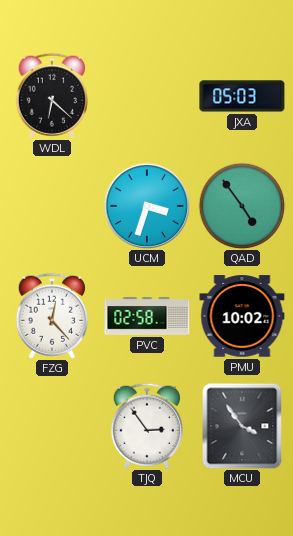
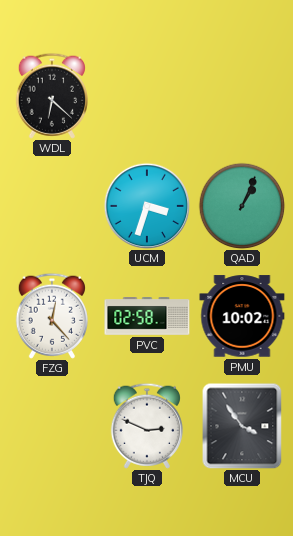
JXA: 05:03 -> none (242, 96)
QAD: 4:54 -> 1:04 (242, 206)
TJQ: 2:54 -> 2:49 (147, 426)
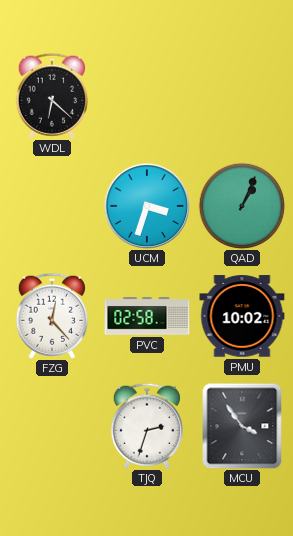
TJQ: 2:49 -> 2:33 (147, 426)
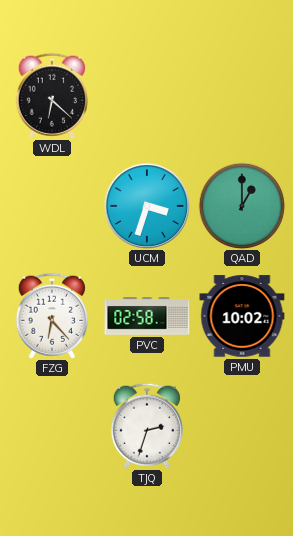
QAD: 1:04 -> 1:00 (242, 206)
FZG: 12:23 -> 6:23 (52, 316)
MCU: 3:54 -> none (242, 426)
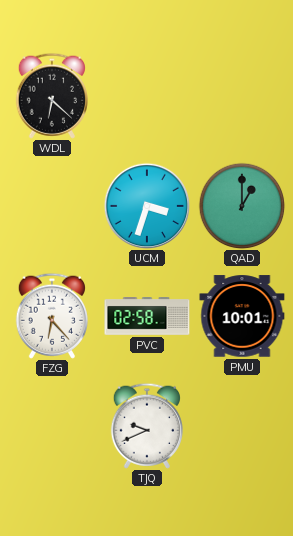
PMU: 10:02 -> 10:01 (242, 316)
TJQ: 2:33 -> 9:41 (147, 426)
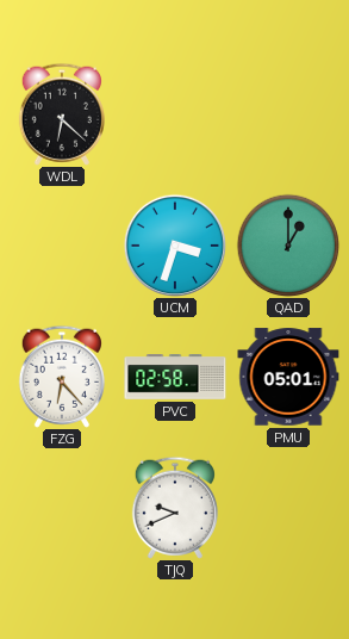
PMU: 10:01 -> 05:01 (288, 377)
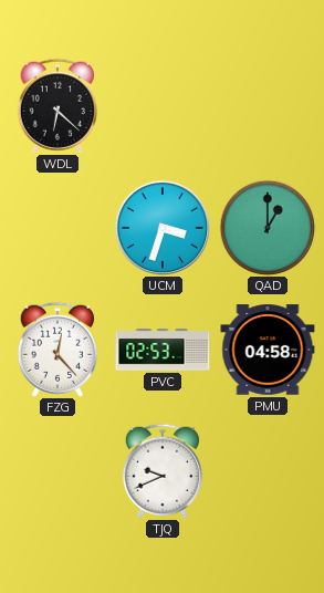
FZG: 6:23 -> 12:23 (58, 350)
PVC: 02:58 -> 02:53 (163, 351)
PMU: 05:01 -> 04:58 (268, 350)
